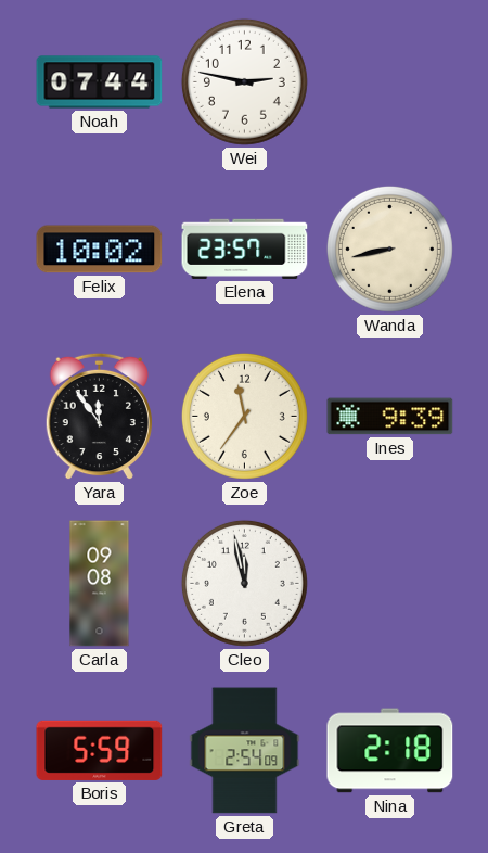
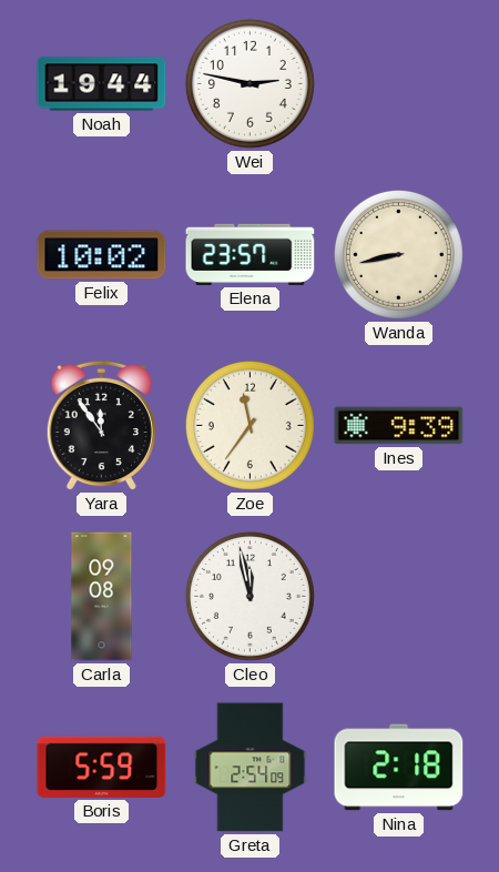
Noah: 07:44 -> 19:44 (102, 84)
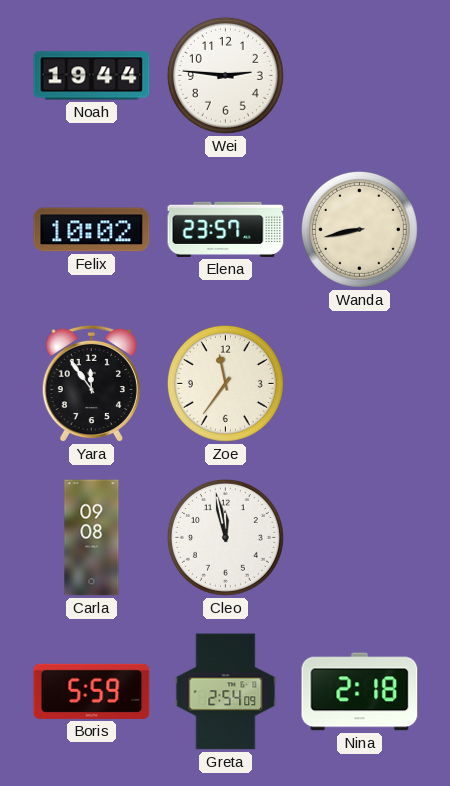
Wei: 2:47 -> 2:46 (225, 75)
Ines: 9:39 -> none (399, 426)
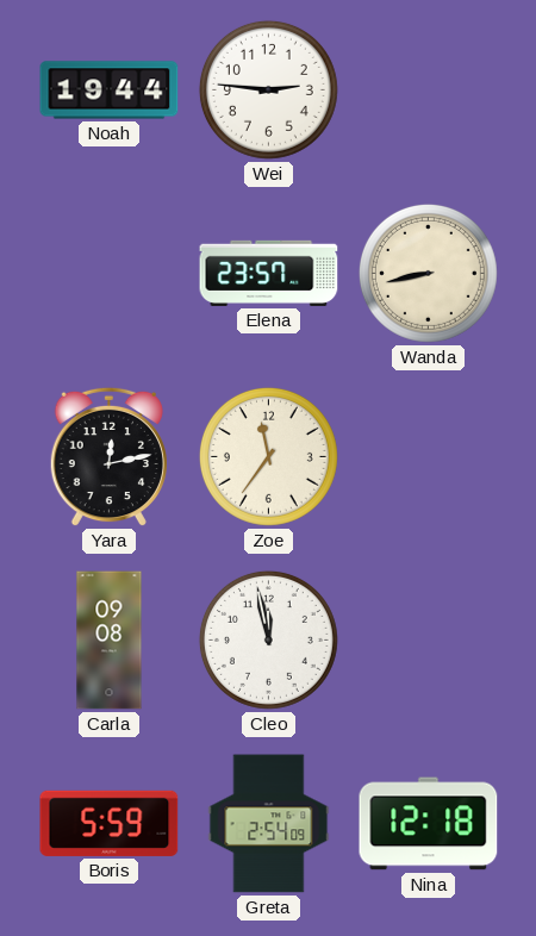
Felix: 10:02 -> none (92, 230)
Yara: 11:54 -> 12:13 (108, 457)
Nina: 2:18 -> 12:18 (429, 824)
